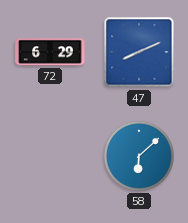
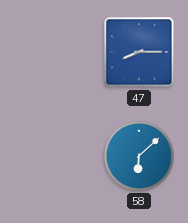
72: 6:29 -> none (50, 52)
47: 8:11 -> 8:15 (139, 52)
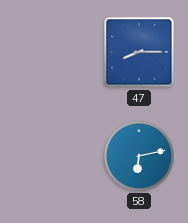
58: 6:08 -> 6:13 (139, 156)
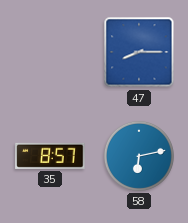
35: none -> 8:57 (50, 156)
